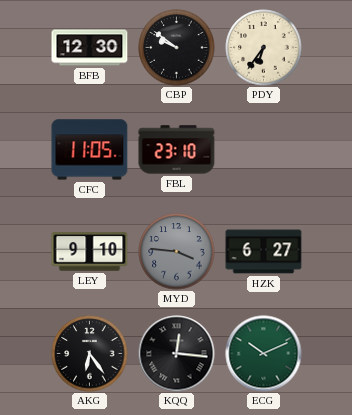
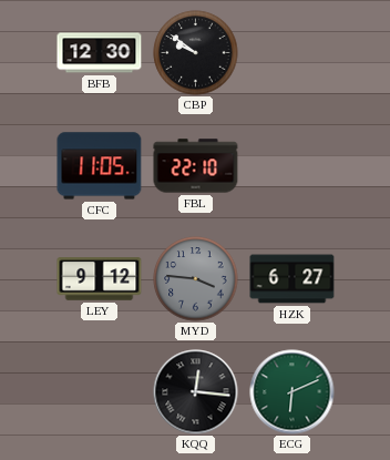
PDY: 6:36 -> none (264, 48)
FBL: 23:10 -> 22:10 (196, 166)
LEY: 9:10 -> 9:12 (100, 279)
AKG: 6:24 -> none (90, 354)
ECG: 10:11 -> 6:11 (292, 392)
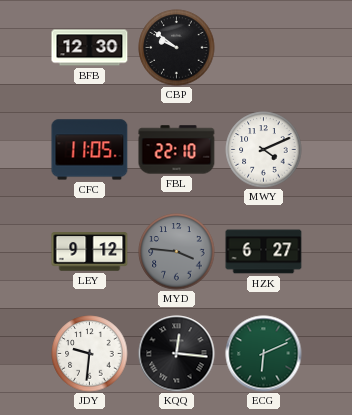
MWY: none -> 4:11 (264, 150)
JDY: none -> 9:31 (90, 354)
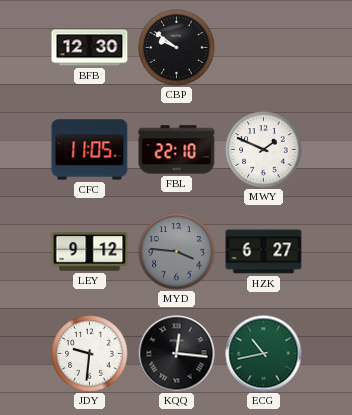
MWY: 4:11 -> 1:49 (264, 150)
ECG: 6:11 -> 10:43 (264, 354)
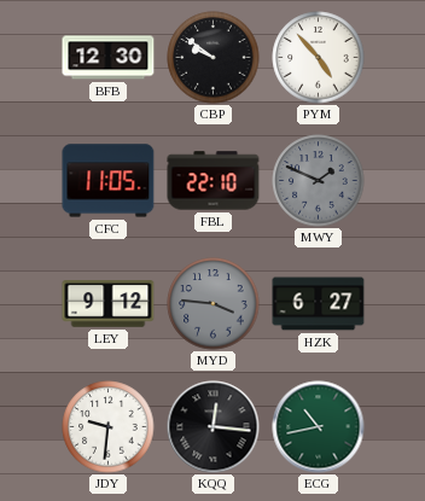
PYM: none -> 4:53 (319, 58)
MWY dial: white -> grey (319, 181)
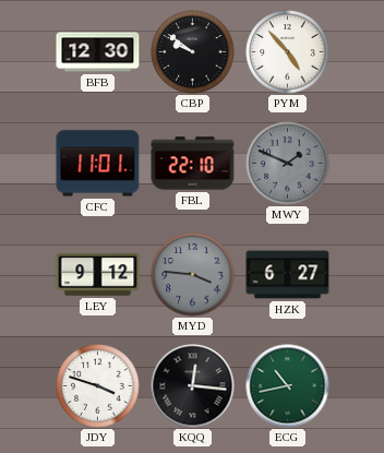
CFC: 11:05 -> 11:01 (98, 164)
JDY: 9:31 -> 3:48 (98, 386)
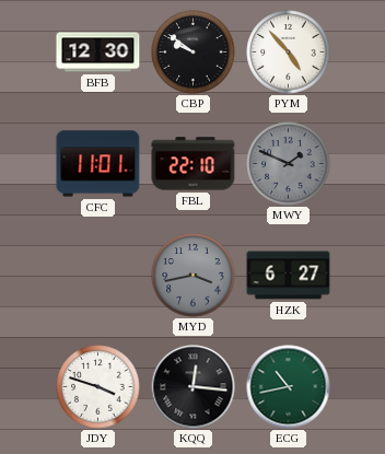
LEY: 9:12 -> none (98, 275)
MYD: 3:46 -> 3:43 (194, 276)
